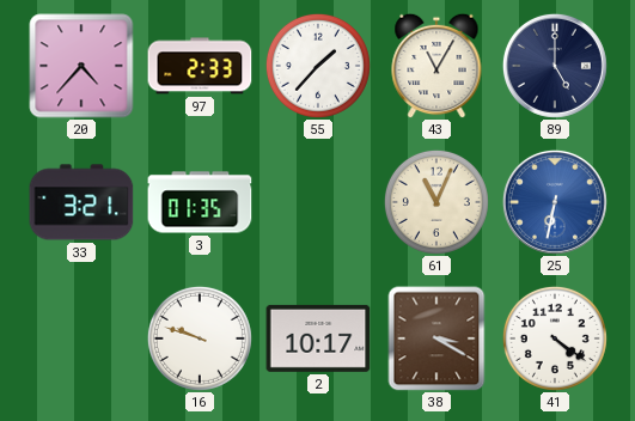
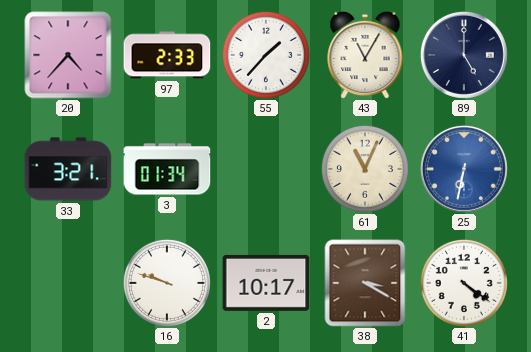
3: 01:35 -> 01:34 (167, 169)
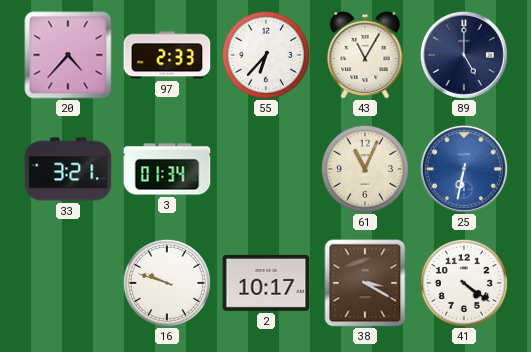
55: 1:37 -> 6:37 (266, 55)
